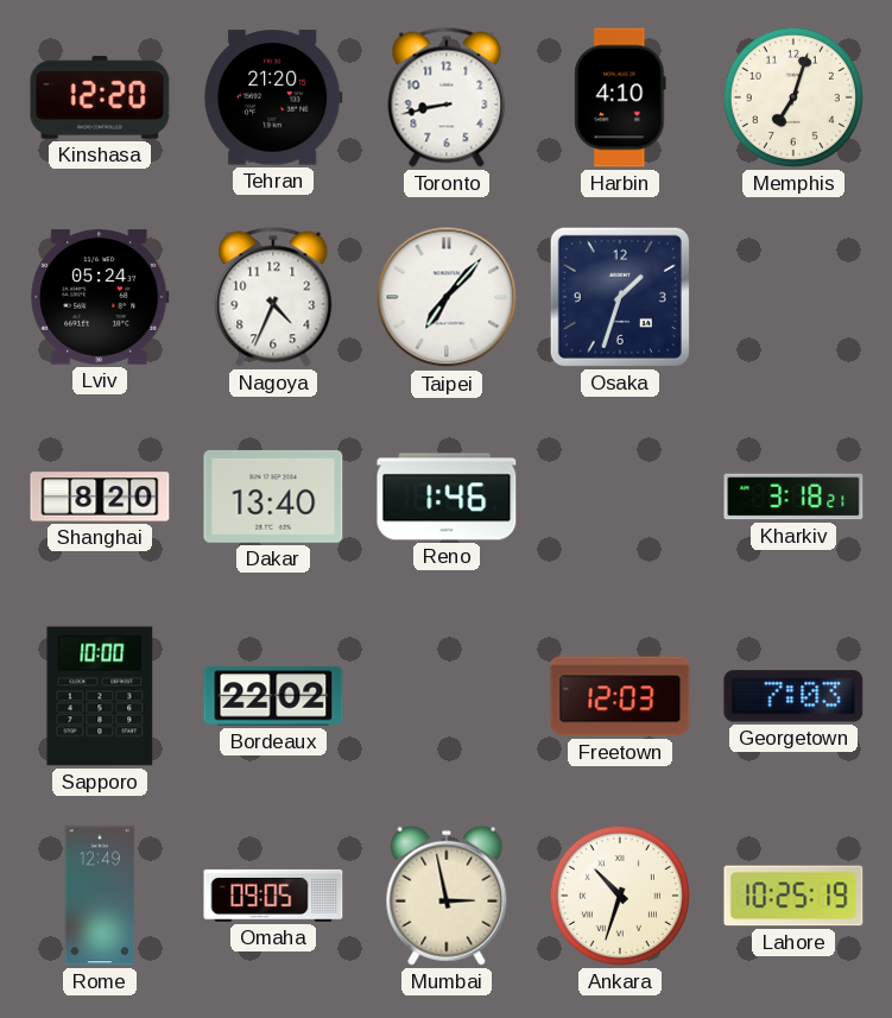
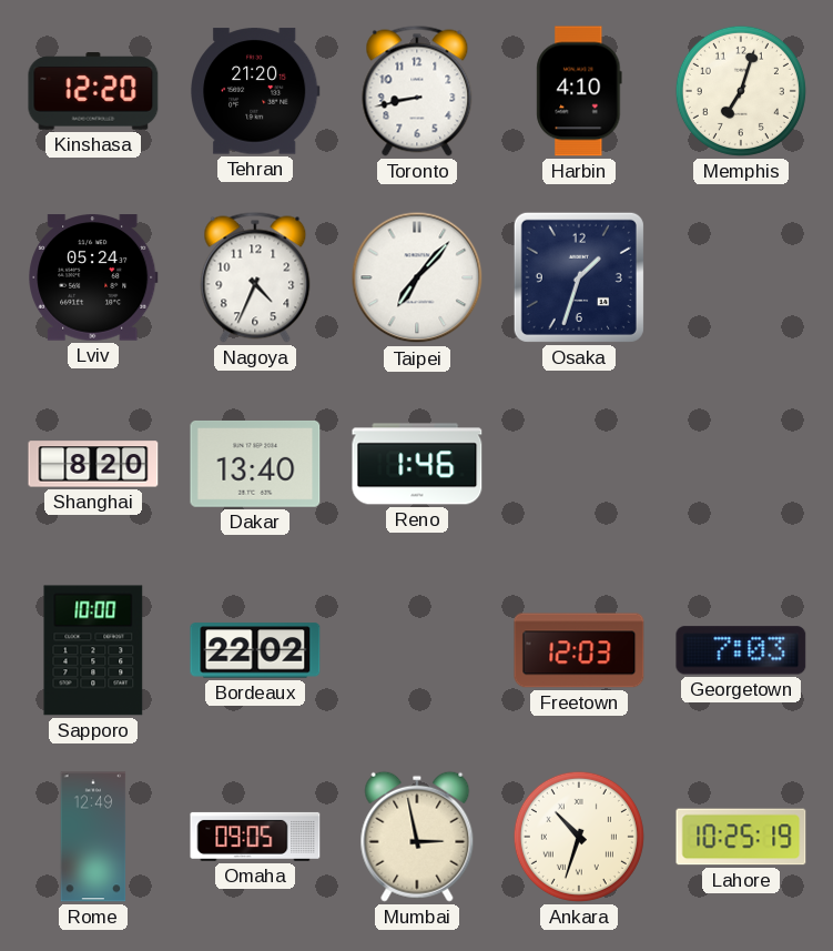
Kharkiv: 3:18 -> none (793, 497)
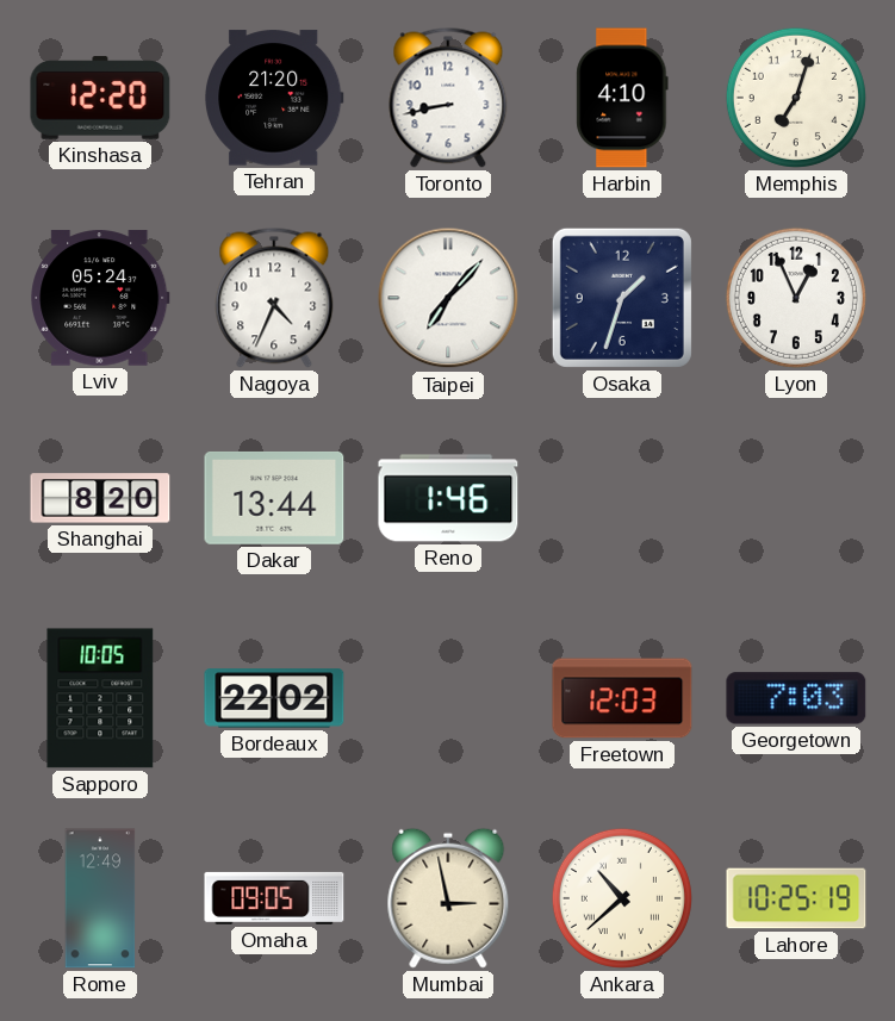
Lyon: none -> 12:56 (796, 298)
Dakar: 13:40 -> 13:44 (274, 498)
Sapporo: 10:00 -> 10:05 (100, 698)
Ankara: 10:33 -> 10:38 (622, 898)
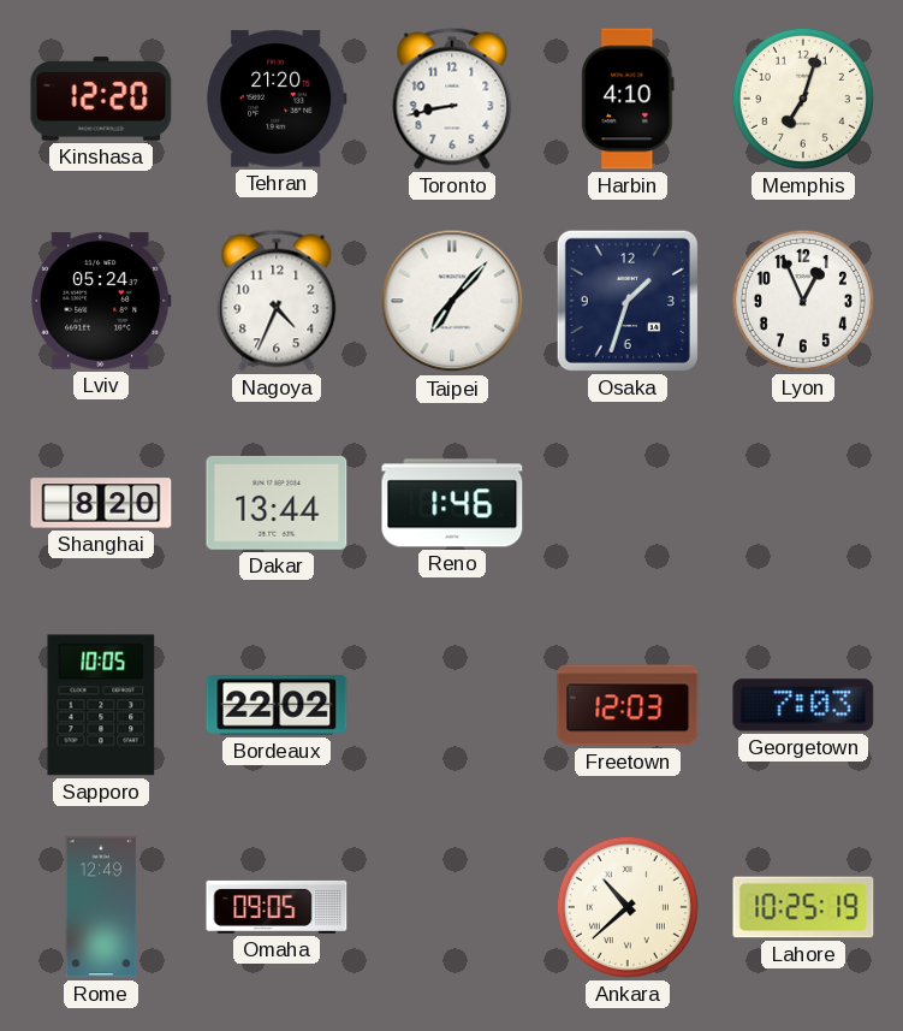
Mumbai: 2:58 -> none (448, 898)
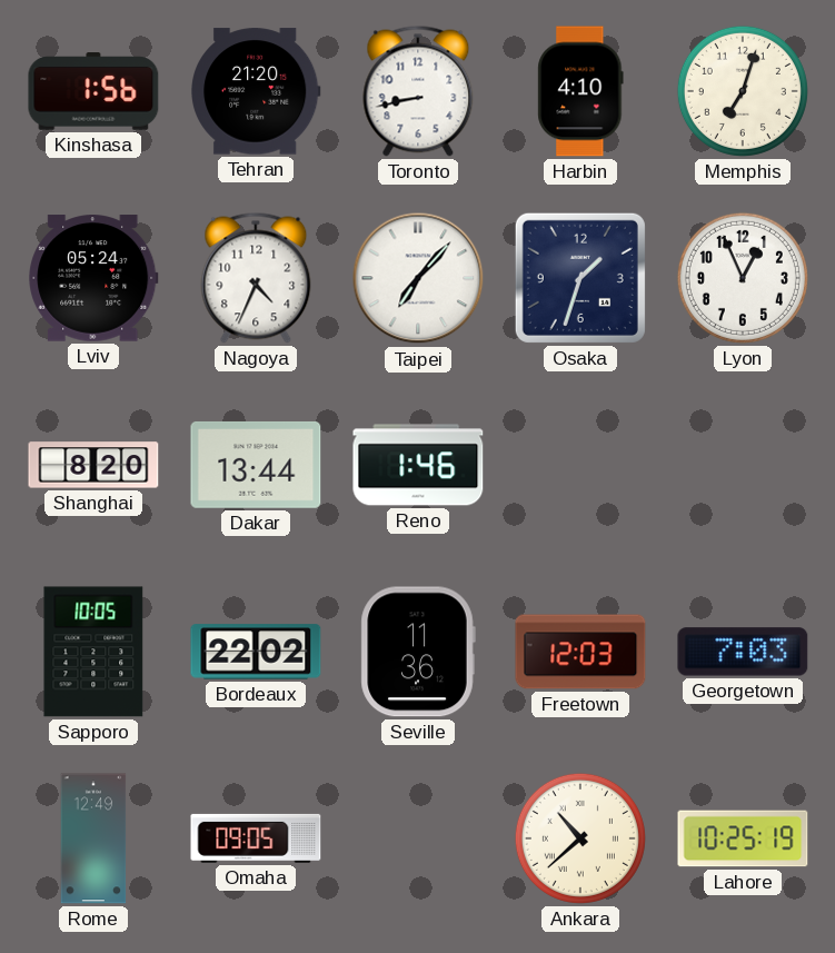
Kinshasa: 12:20 -> 1:56 (93, 91)
Seville: none -> 11:36 (418, 652)
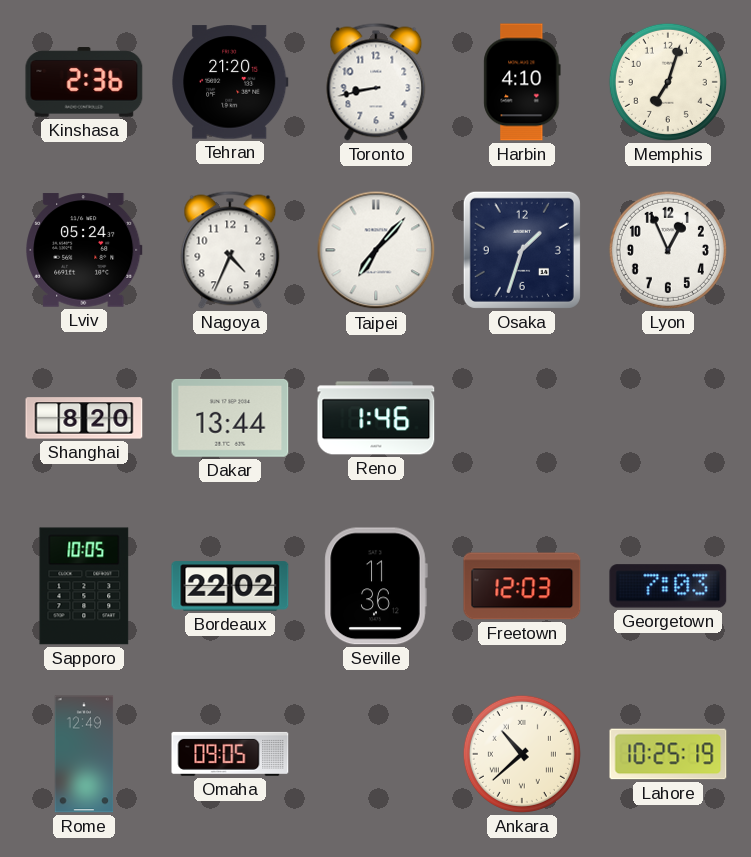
Kinshasa: 1:56 -> 2:36 (84, 82)
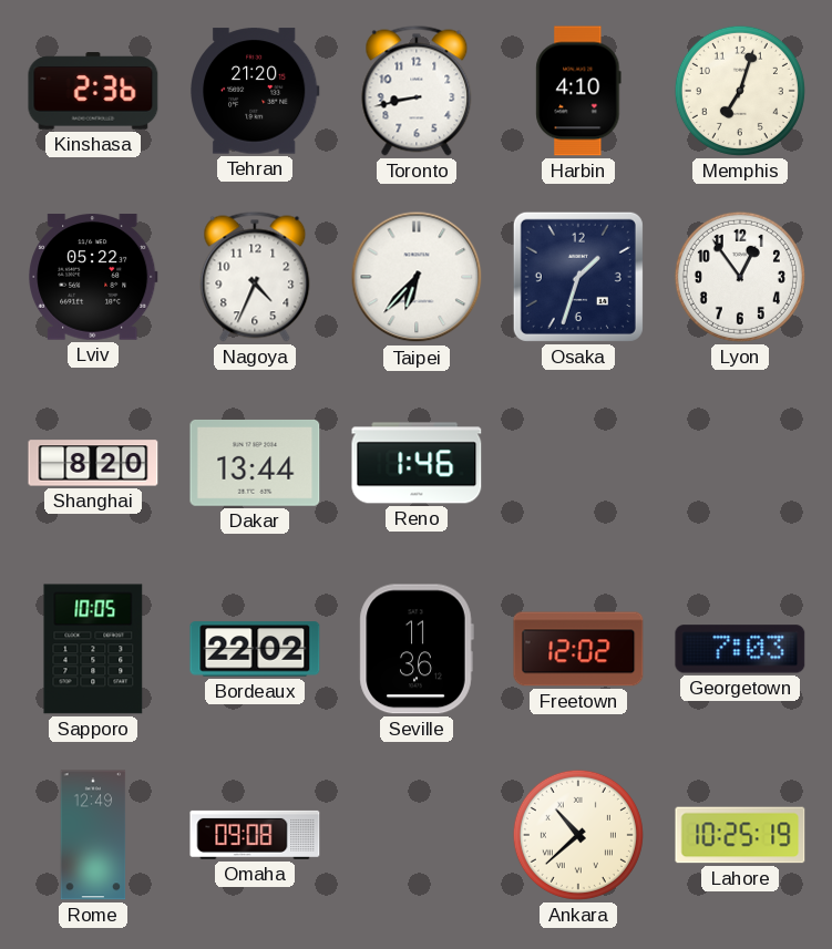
Lviv: 05:24 -> 05:22 (93, 277)
Taipei: 7:07 -> 6:37 (417, 277)
Lyon: 12:56 -> 12:54 (740, 277)
Freetown: 12:03 -> 12:02 (578, 649)
Omaha: 09:05 -> 09:08 (255, 835)
